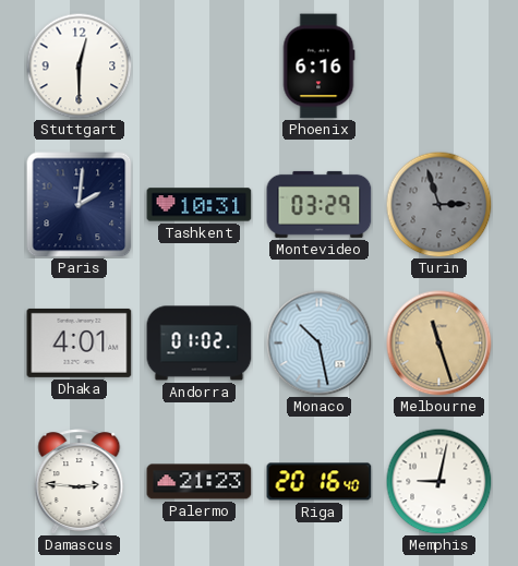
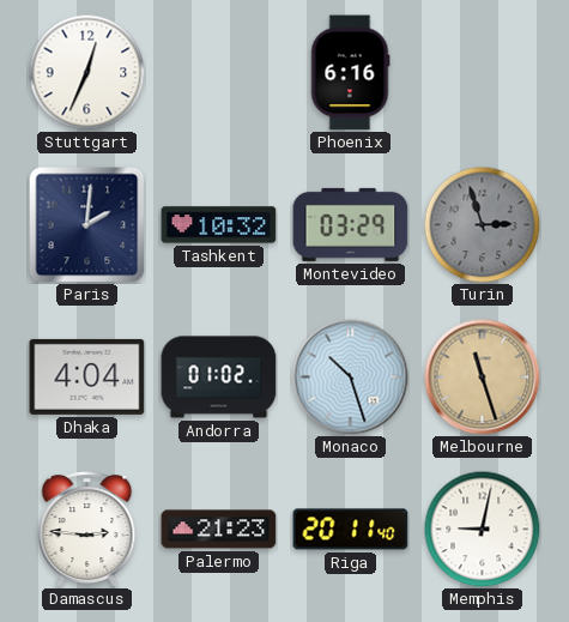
Stuttgart: 12:30 -> 12:34 (86, 72)
Tashkent: 10:31 -> 10:32 (219, 225)
Dhaka: 4:01 -> 4:04 (87, 376)
Monaco: 10:28 -> 10:27 (351, 378)
Riga: 20:16 -> 20:11 (351, 530)
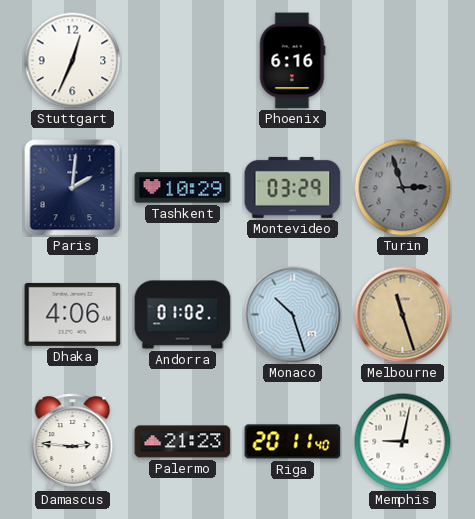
Tashkent: 10:32 -> 10:29 (183, 188)
Dhaka: 4:04 -> 4:06 (73, 314)
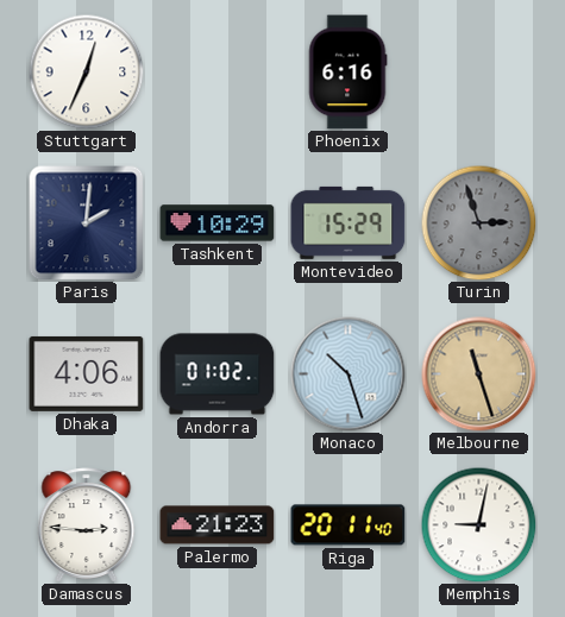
Montevideo: 03:29 -> 15:29 (349, 222)
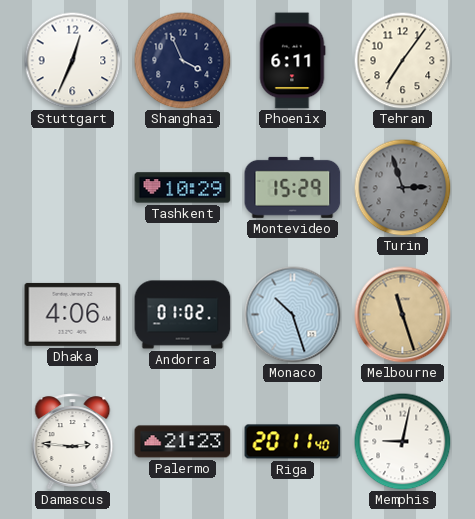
Shanghai: none -> 3:56 (182, 60)
Phoenix: 6:16 -> 6:11 (292, 61)
Tehran: none -> 7:06 (402, 60)
Paris: 2:01 -> none (87, 223)
